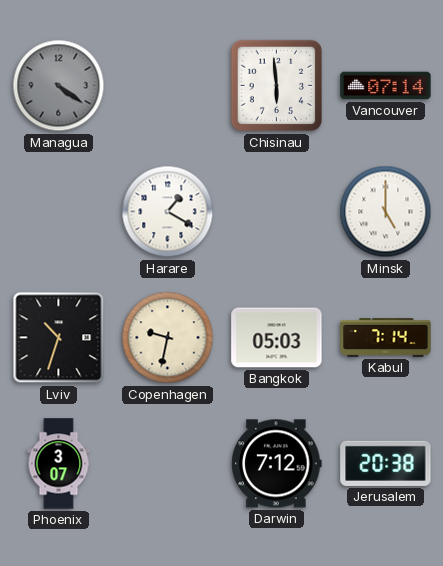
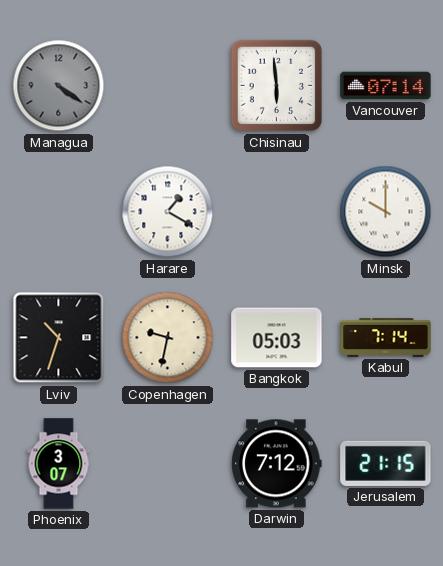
Minsk: 5:00 -> 10:00 (386, 212)
Jerusalem: 20:38 -> 21:15 (386, 463)
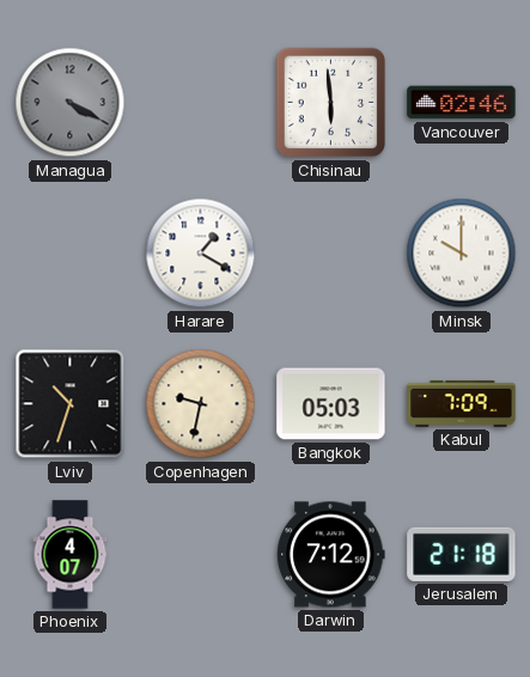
Managua: 4:21 -> 4:20 (71, 103)
Vancouver: 07:14 -> 02:46 (462, 103)
Kabul: 7:14 -> 7:09 (462, 404)
Phoenix: 3:07 -> 4:07 (71, 555)
Jerusalem: 21:15 -> 21:18 (462, 554)
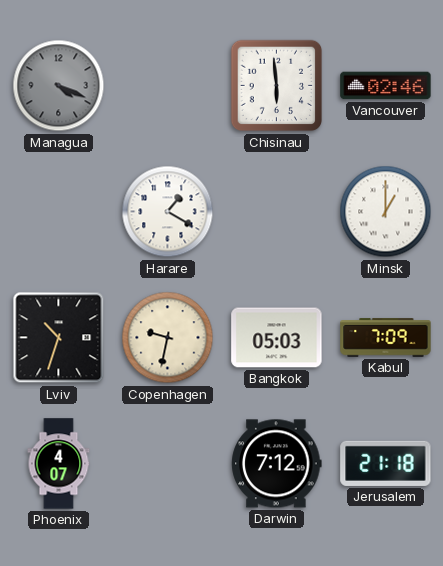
Managua: 4:20 -> 4:19 (59, 86)
Minsk: 10:00 -> 1:00 (386, 212)
